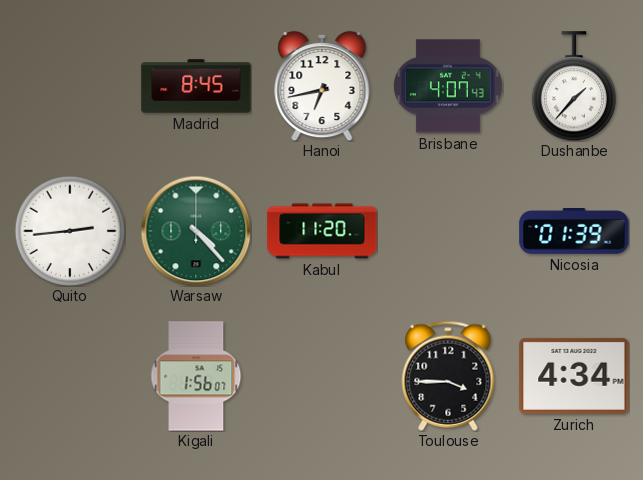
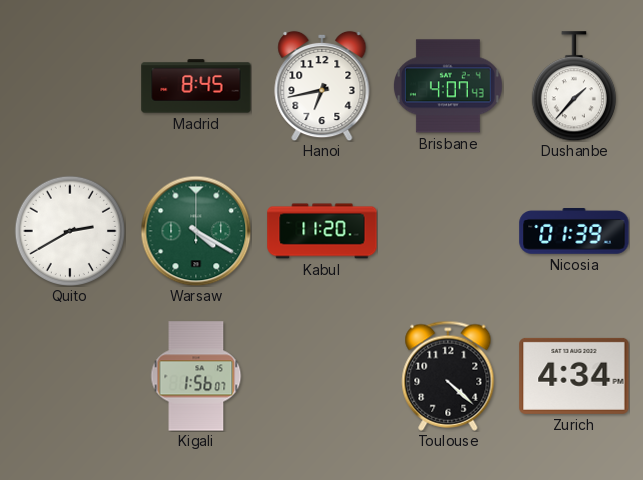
Quito: 2:44 -> 2:40 (69, 230)
Warsaw: 4:23 -> 4:20 (196, 231)
Toulouse: 3:45 -> 4:22 (448, 376)
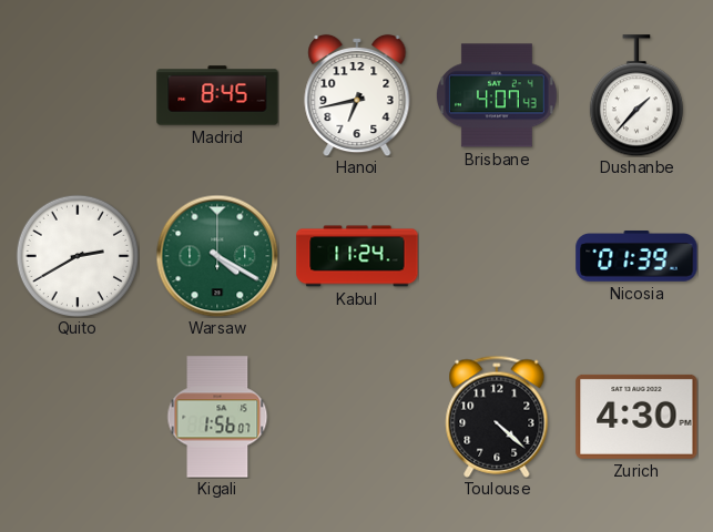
Kabul: 11:20 -> 11:24 (357, 256)
Zurich: 4:34 -> 4:30 (636, 417)
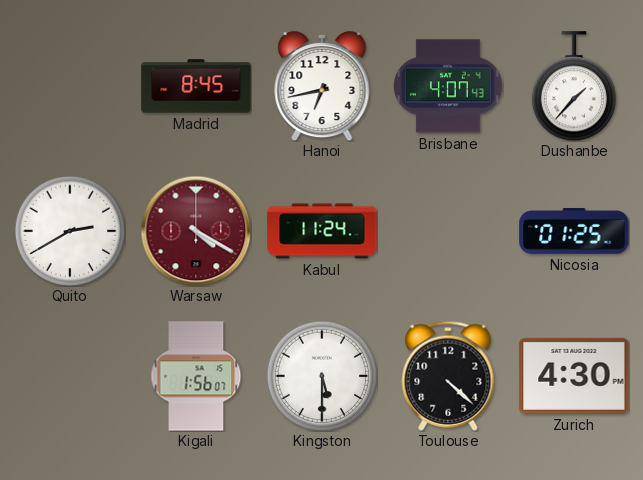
Warsaw dial: green -> burgundy (196, 231)
Nicosia: 01:39 -> 01:25 (574, 232)
Kingston: none -> 5:30 (321, 375)
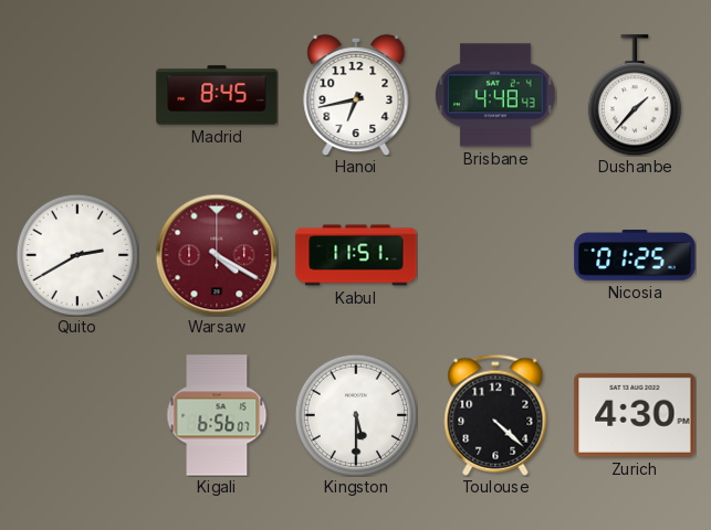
Brisbane: 4:07 -> 4:48 (495, 95)
Kabul: 11:24 -> 11:51 (356, 255)
Kigali: 1:56 -> 6:56 (217, 415)
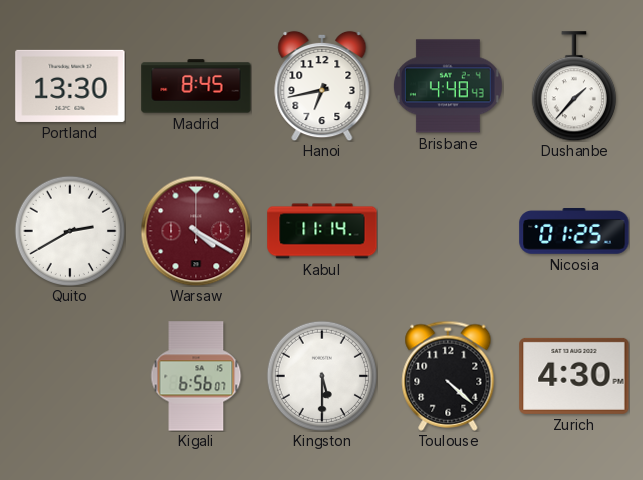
Portland: none -> 13:30 (70, 86)
Kabul: 11:51 -> 11:14 (322, 231)
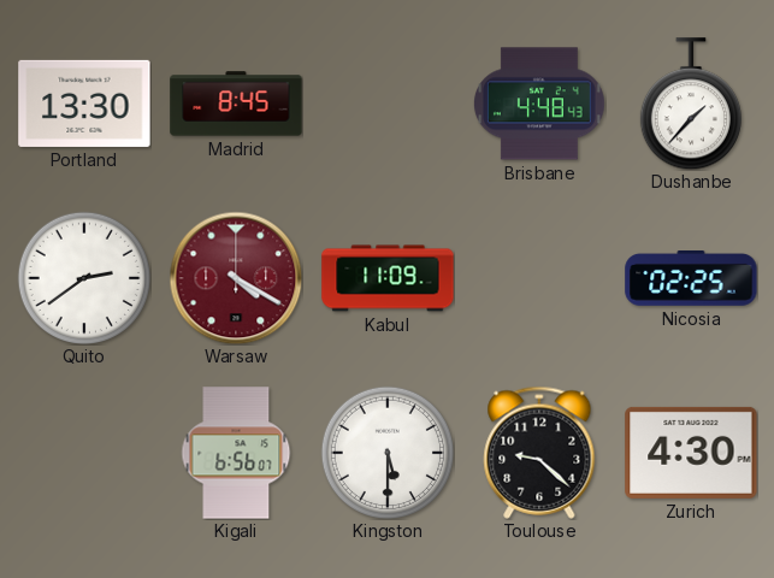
Hanoi: 6:43 -> none (322, 86)
Quito: 2:40 -> 2:39 (83, 277)
Kabul: 11:14 -> 11:09 (388, 278)
Nicosia: 01:25 -> 02:25 (691, 279)
Toulouse: 4:22 -> 9:22 (539, 453)
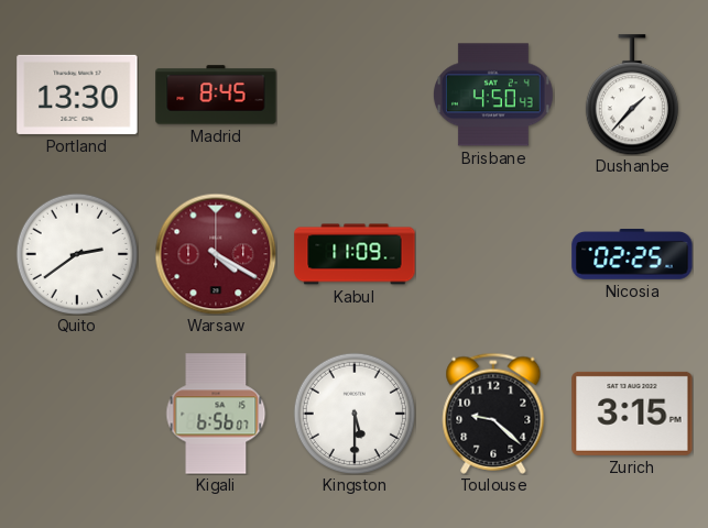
Brisbane: 4:48 -> 4:50 (493, 95)
Zurich: 4:30 -> 3:15 (632, 414)
